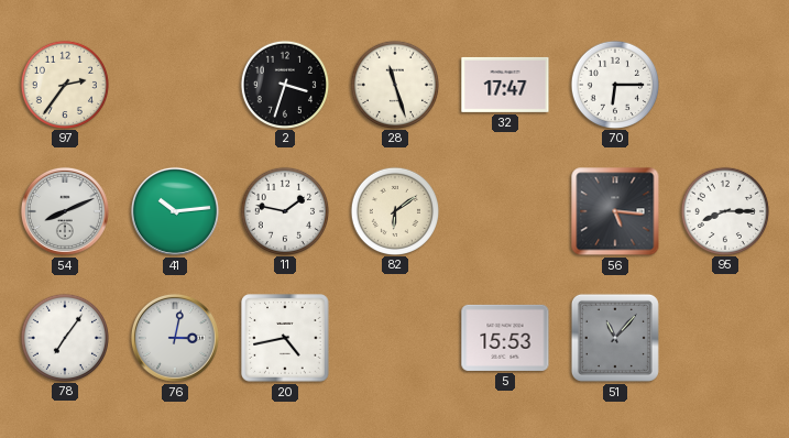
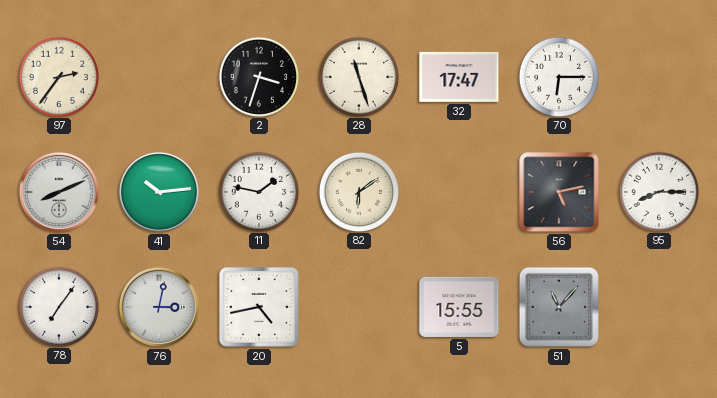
56: 5:16 -> 5:13 (559, 192)
5: 15:53 -> 15:55 (459, 307)
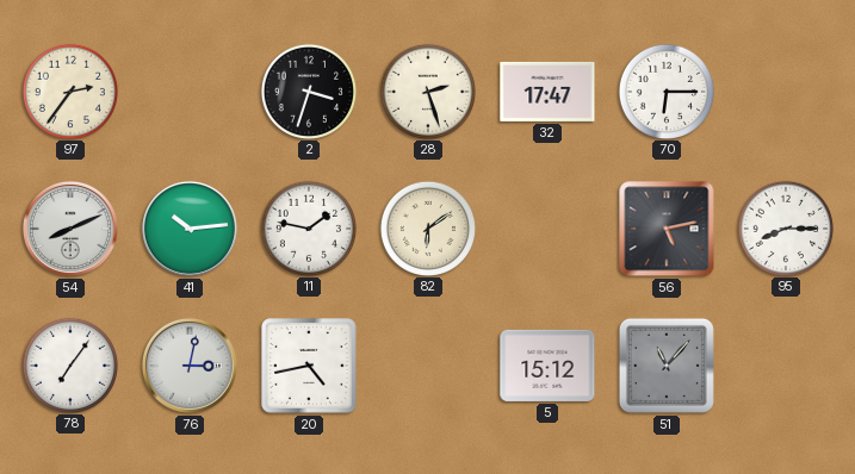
28: 11:27 -> 2:27 (427, 91)
5: 15:55 -> 15:12 (547, 366)
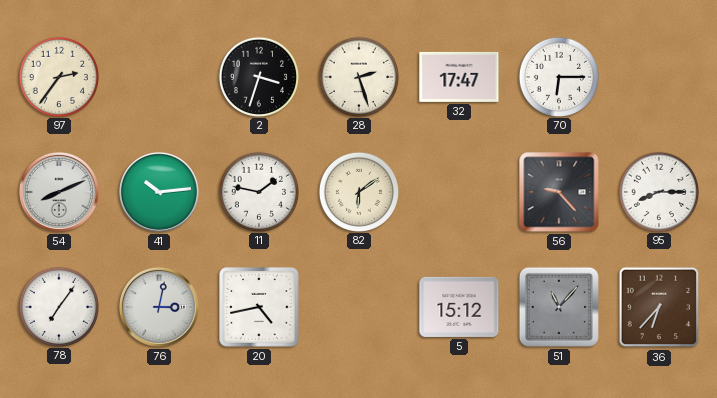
56: 5:13 -> 9:23 (559, 192)
36: none -> 6:37 (659, 307)
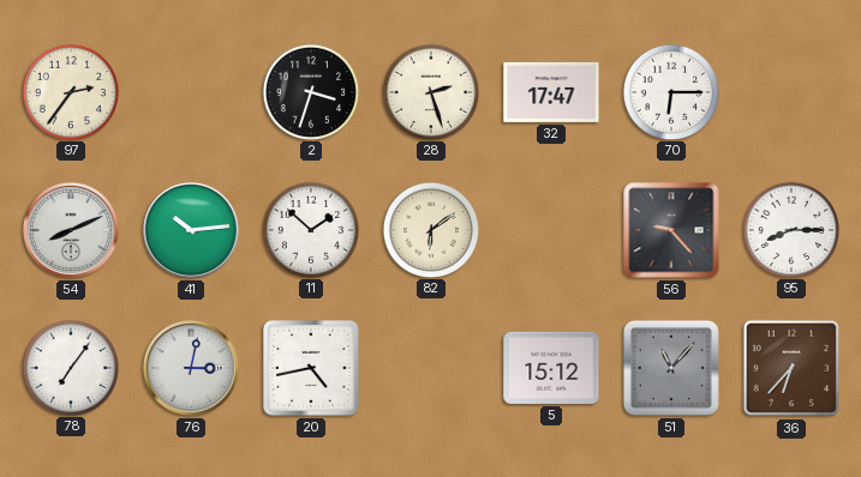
11: 1:47 -> 1:52 (310, 229)
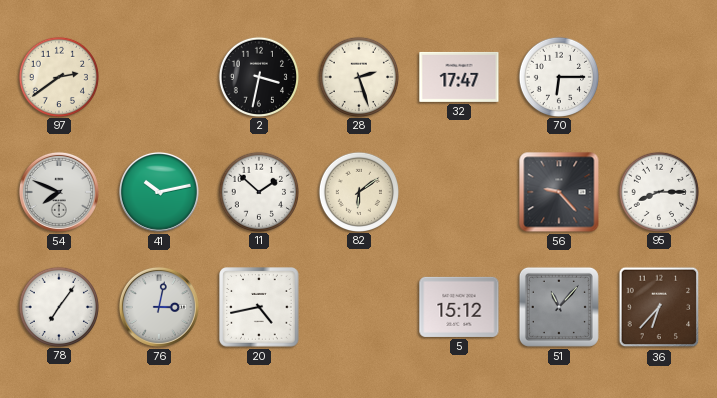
97: 2:36 -> 2:39 (58, 76)
2: 3:33 -> 3:32 (258, 76)
54: 8:11 -> 7:49 (59, 192)
41: 10:14 -> 10:13 (159, 192)
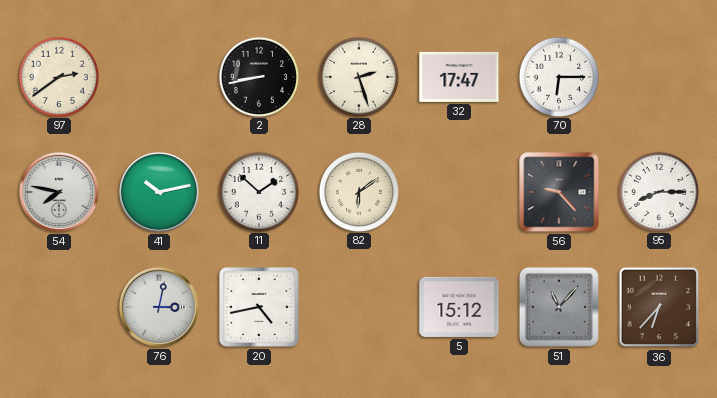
2: 3:32 -> 8:43 (258, 76)
54: 7:49 -> 7:47 (59, 192)
78: 7:06 -> none (58, 306)
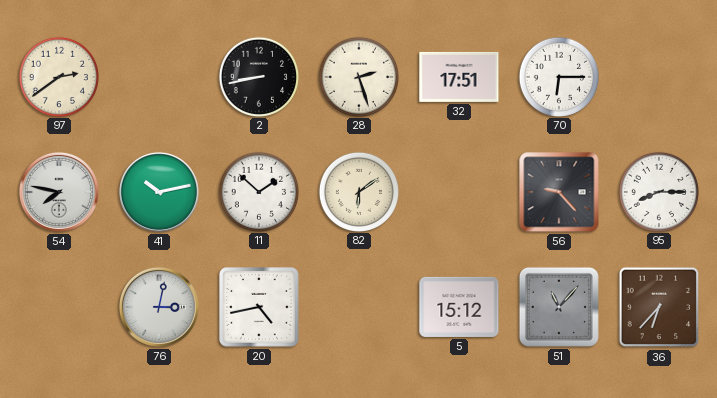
32: 17:47 -> 17:51 (459, 77)
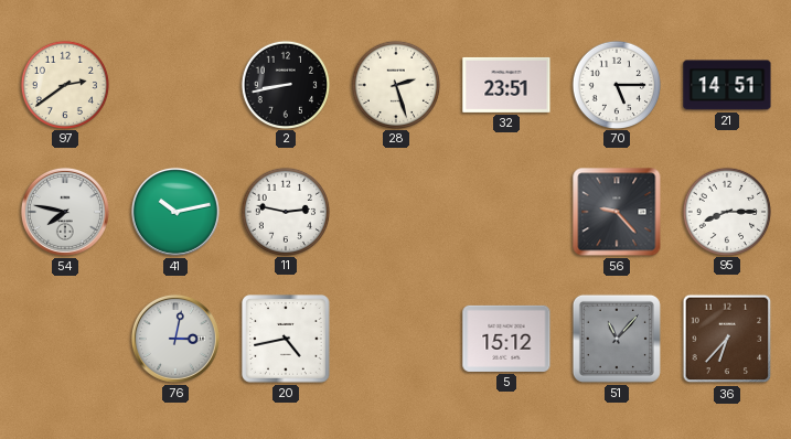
32: 17:51 -> 23:51 (506, 85)
70: 6:15 -> 5:15 (616, 84)
21: none -> 14:51 (727, 85)
11: 1:52 -> 2:47 (285, 211)
82: 6:09 -> none (358, 191)
